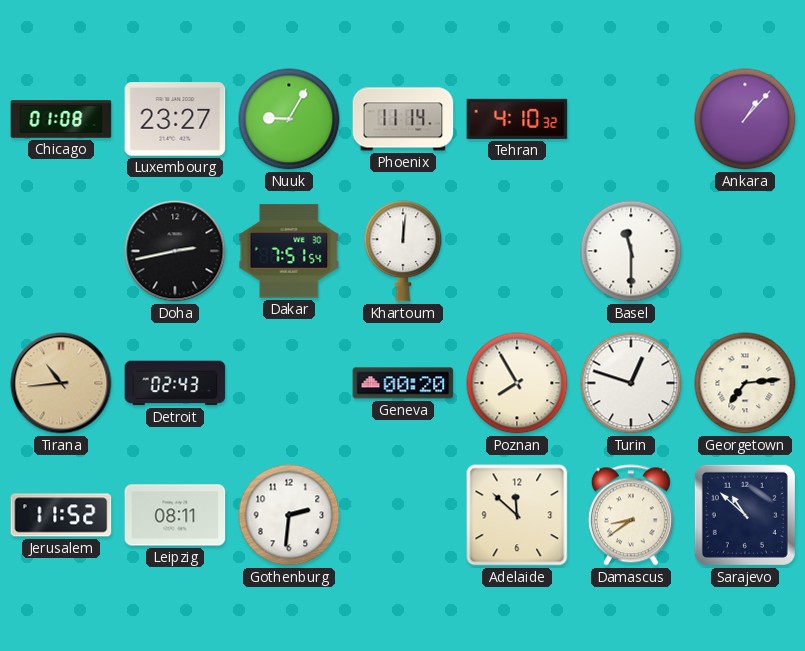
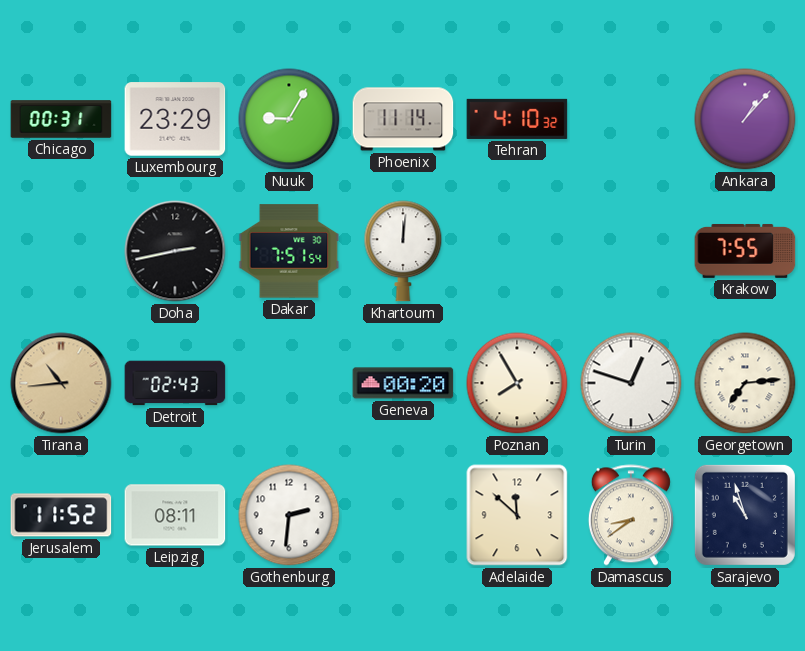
Chicago: 01:08 -> 00:31 (61, 119)
Luxembourg: 23:27 -> 23:29 (175, 119)
Basel: 11:30 -> none (631, 251)
Krakow: none -> 7:55 (745, 251)
Sarajevo: 10:52 -> 10:57 (745, 515)
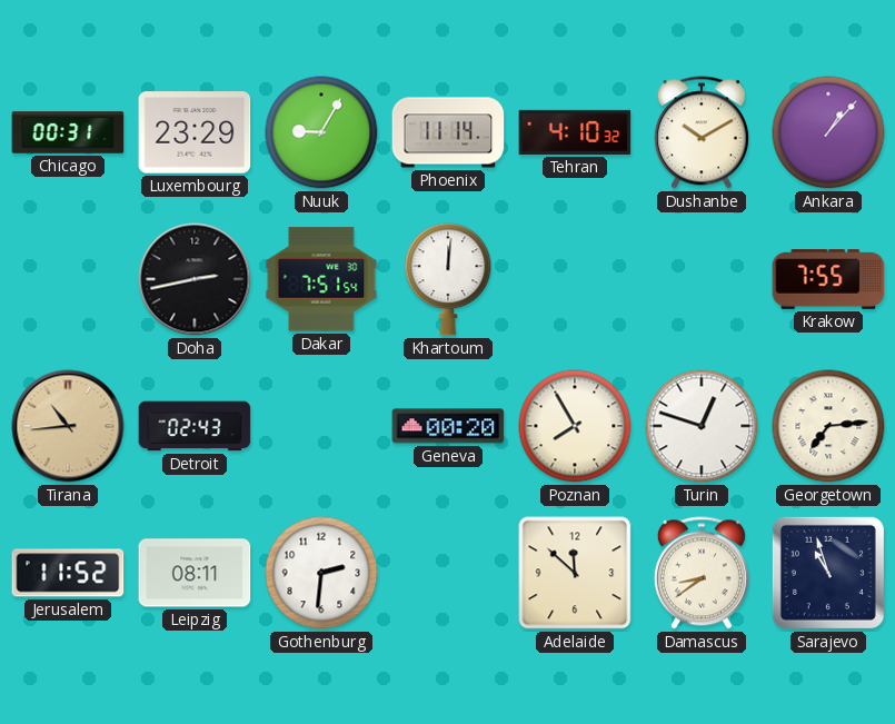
Dushanbe: none -> 10:10 (702, 132)
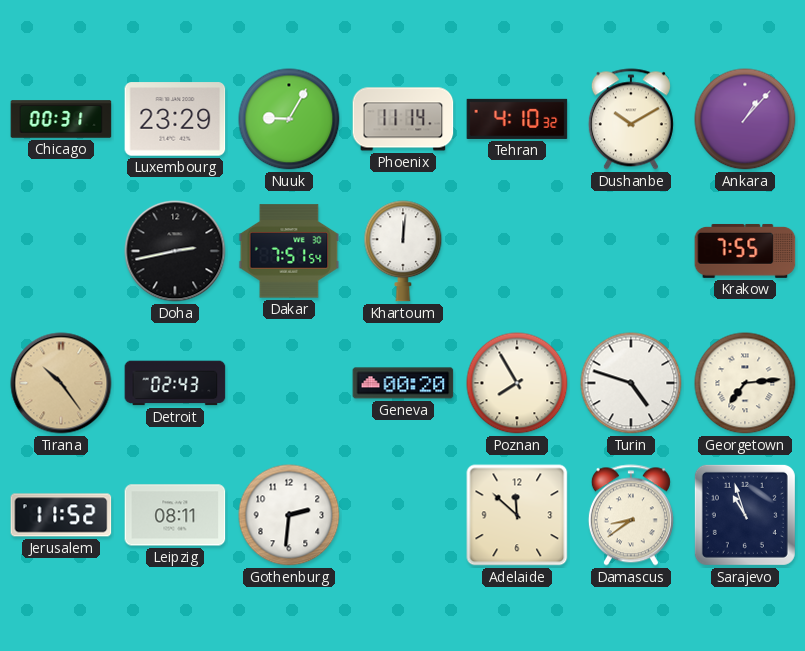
Tirana: 10:44 -> 10:24 (61, 383)
Turin: 12:48 -> 4:48 (631, 383)
